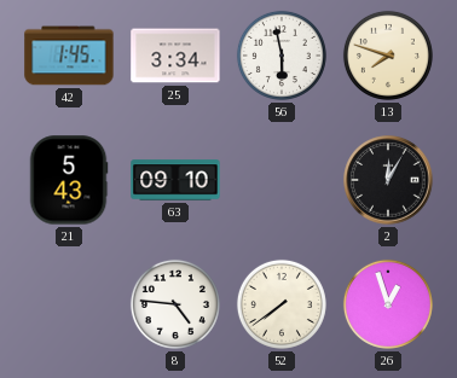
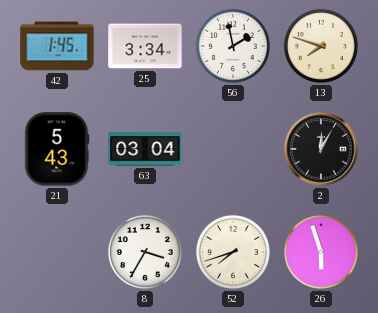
56: 5:58 -> 1:58 (233, 46)
63: 09:10 -> 03:04 (145, 149)
8: 4:46 -> 3:35 (145, 252)
52: 7:39 -> 7:42 (233, 252)
26: 12:57 -> 5:57 (321, 252)
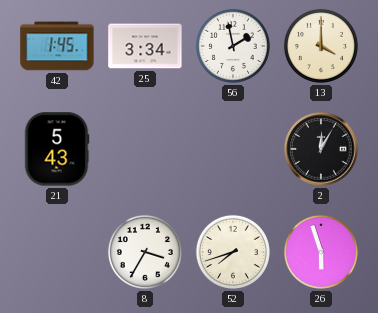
13: 7:48 -> 4:00 (321, 46)
63: 03:04 -> none (145, 149)
